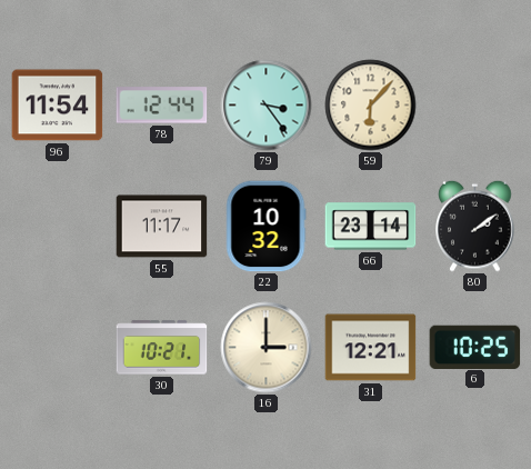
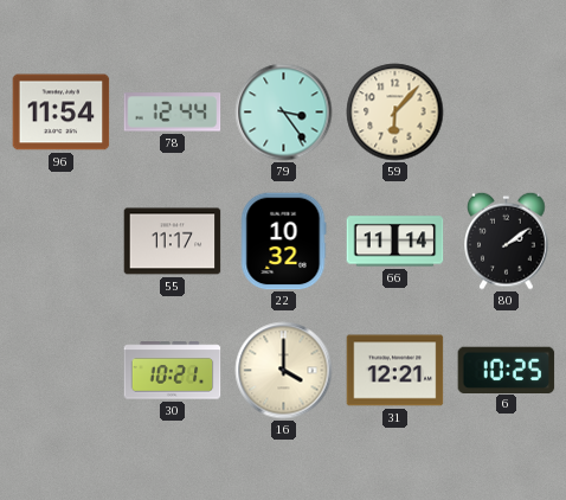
66: 23:14 -> 11:14 (395, 242)
16: 3:00 -> 4:00 (284, 371)
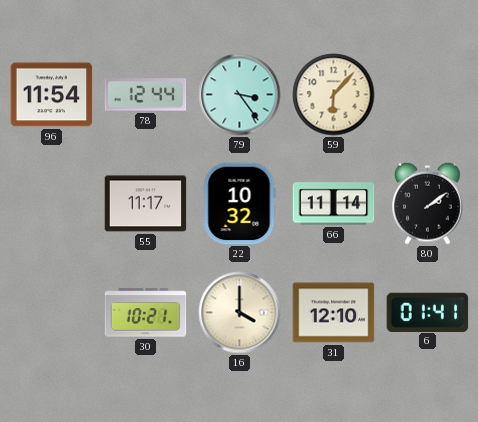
31: 12:21 -> 12:10 (334, 313)
6: 10:25 -> 01:41 (428, 312)
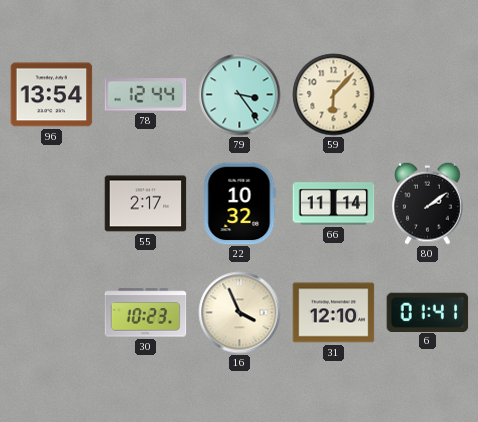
96: 11:54 -> 13:54 (52, 95)
55: 11:17 -> 2:17 (146, 204)
30: 10:21 -> 10:23 (146, 313)
16: 4:00 -> 3:56 (240, 313)
